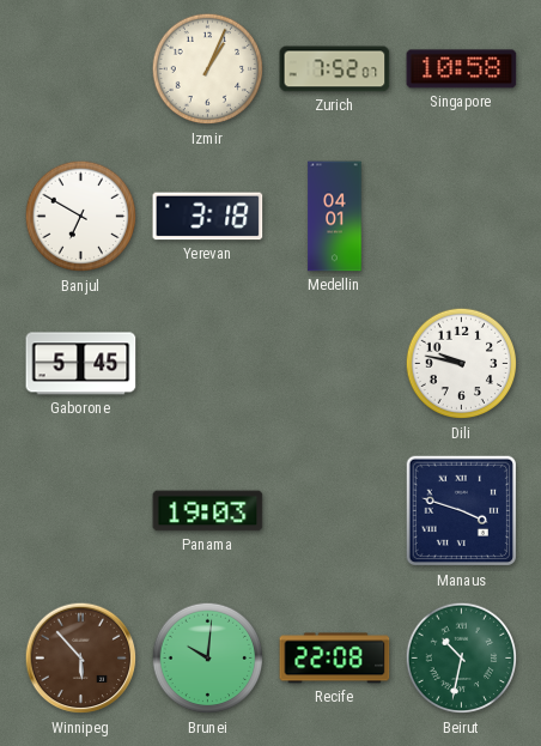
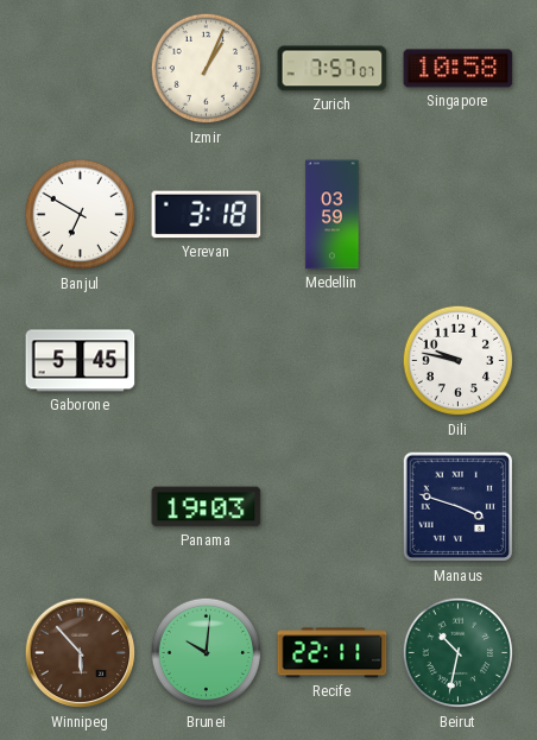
Zurich: 7:52 -> 7:57 (333, 69)
Medellin: 04:01 -> 03:59 (333, 215)
Recife: 22:08 -> 22:11 (333, 653)
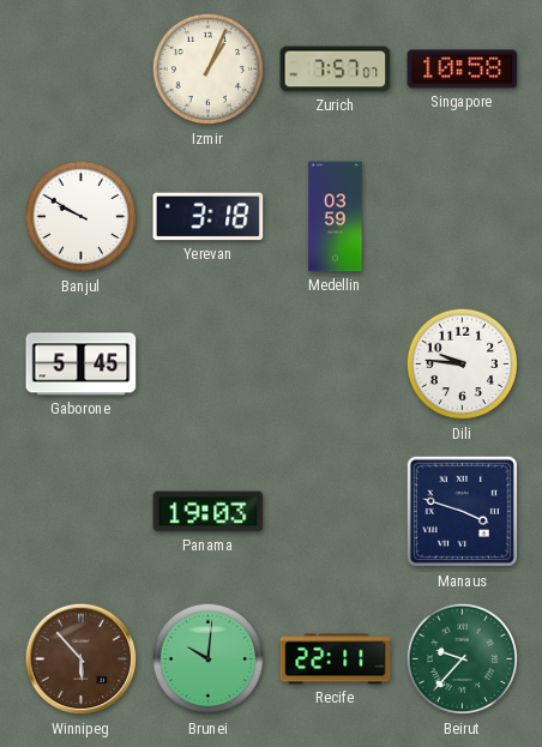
Banjul: 6:50 -> 9:50 (82, 217)
Dili: 9:47 -> 9:46 (463, 365)
Beirut: 10:32 -> 9:37 (463, 659)
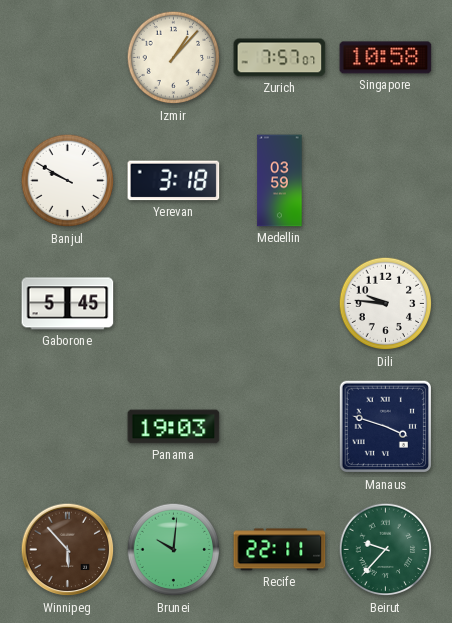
Izmir: 1:04 -> 1:07 (174, 58)
